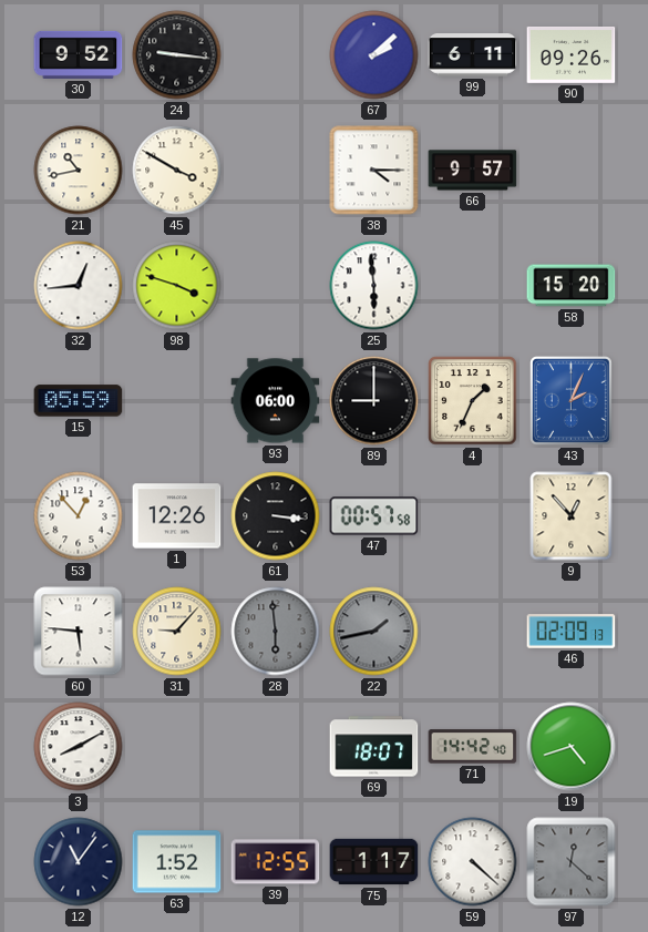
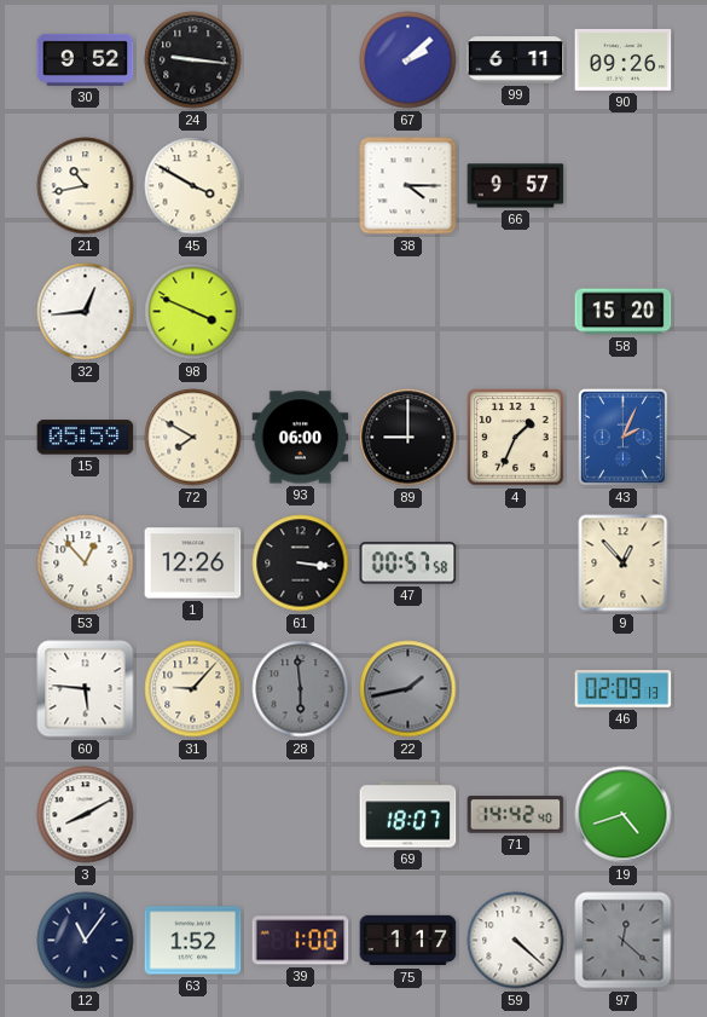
98: 3:48 -> 3:49 (193, 312)
25: 5:59 -> none (374, 286)
72: none -> 7:50 (193, 438)
39: 12:55 -> 1:00 (301, 941)
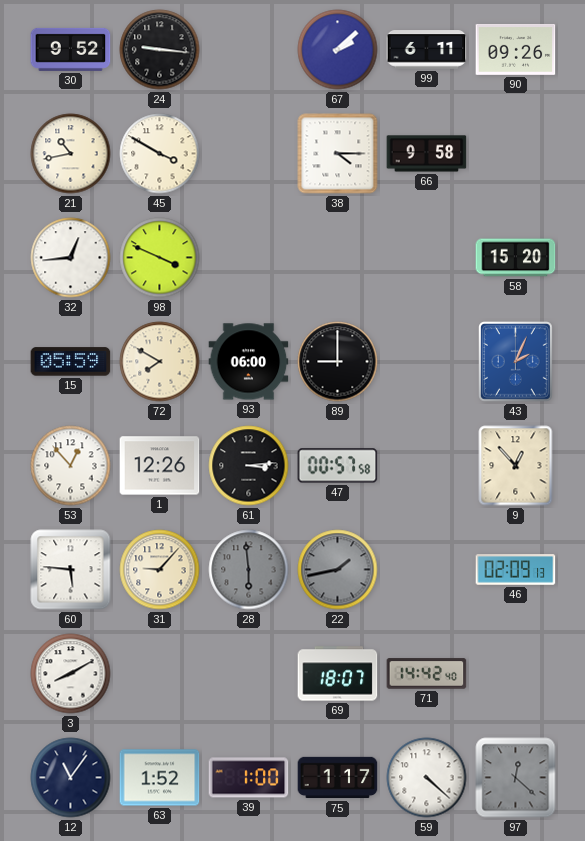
66: 9:57 -> 9:58 (427, 154)
4: 1:34 -> none (516, 438)
61: 3:16 -> 3:14 (249, 466)
19: 4:42 -> none (624, 815)
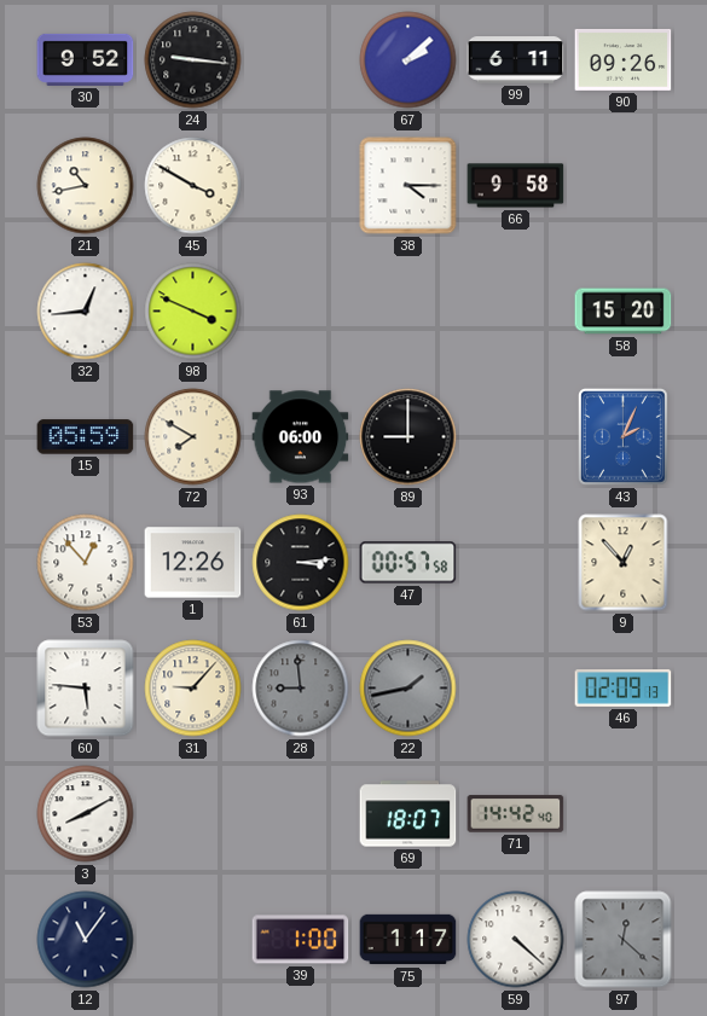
28: 5:59 -> 8:59 (301, 689)
63: 1:52 -> none (160, 778)
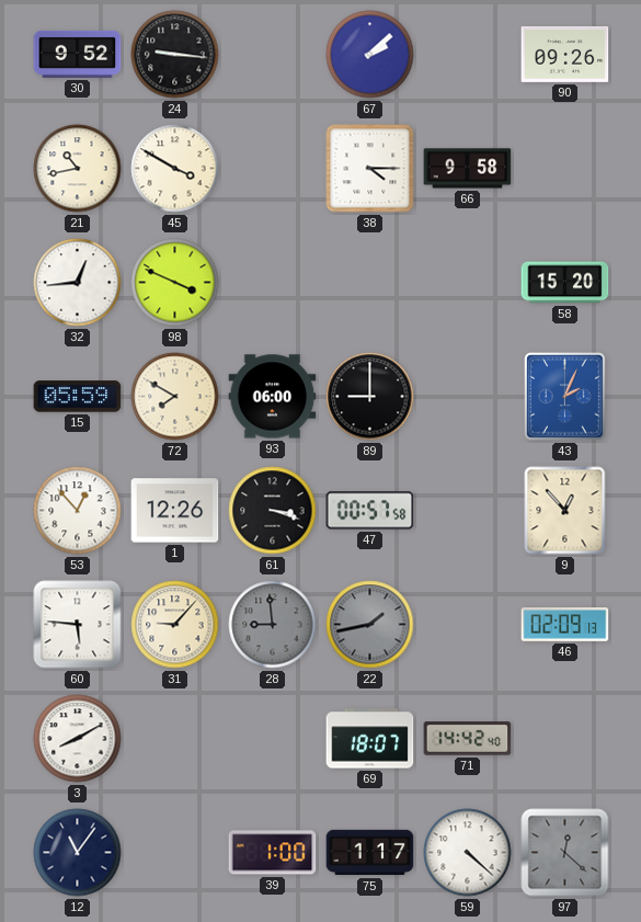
99: 6:11 -> none (516, 60)
61: 3:14 -> 3:18 (273, 511)
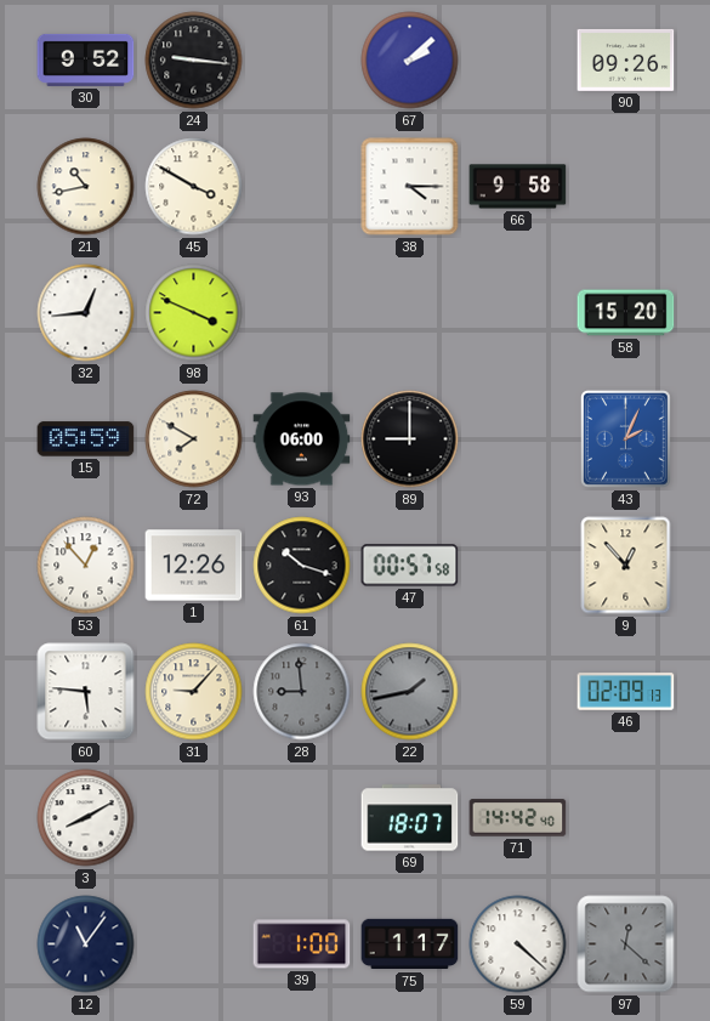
61: 3:18 -> 10:18 (302, 566)
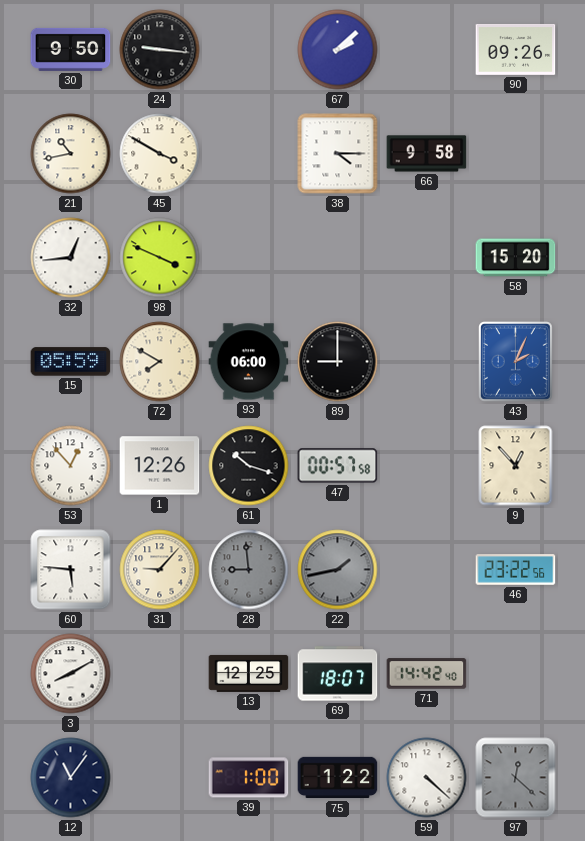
30: 9:52 -> 9:50 (71, 49)
46: 02:09 -> 23:22 (516, 570)
13: none -> 12:25 (249, 673)
75: 1:17 -> 1:22 (338, 778)
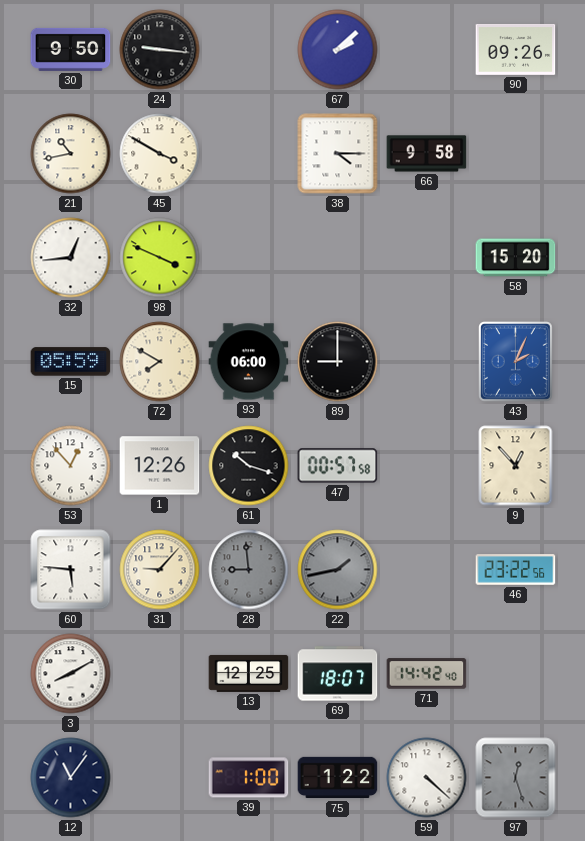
97: 12:22 -> 12:27 (516, 778)
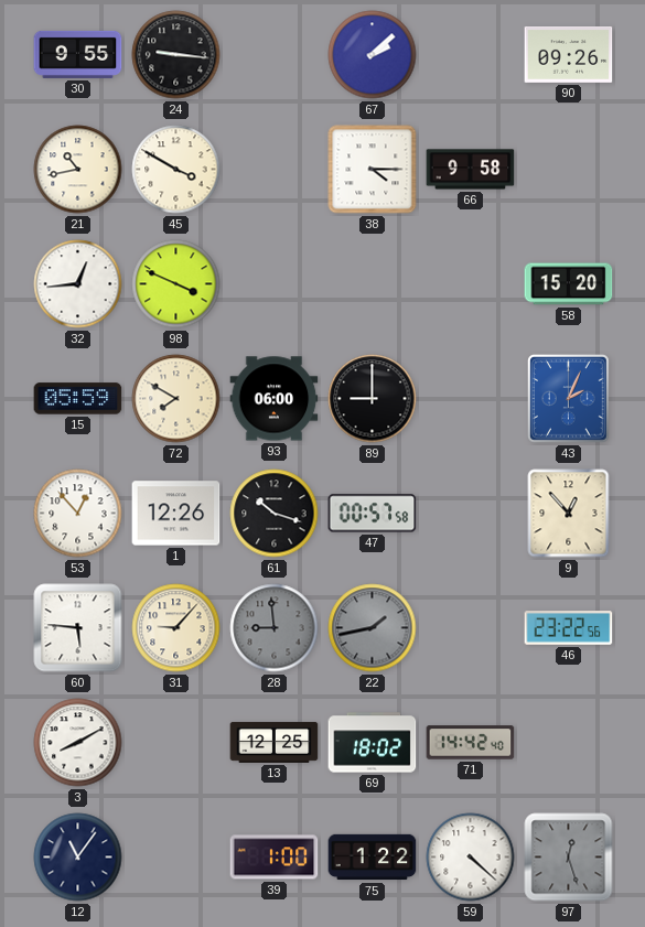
30: 9:50 -> 9:55 (78, 54)
69: 18:07 -> 18:02 (373, 743)
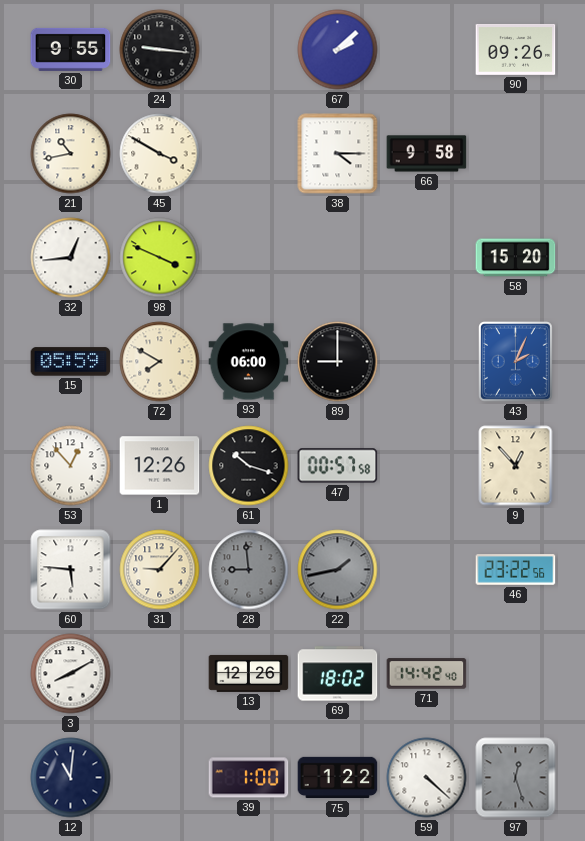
13: 12:25 -> 12:26 (249, 673)
12: 11:06 -> 11:01 (71, 778)
